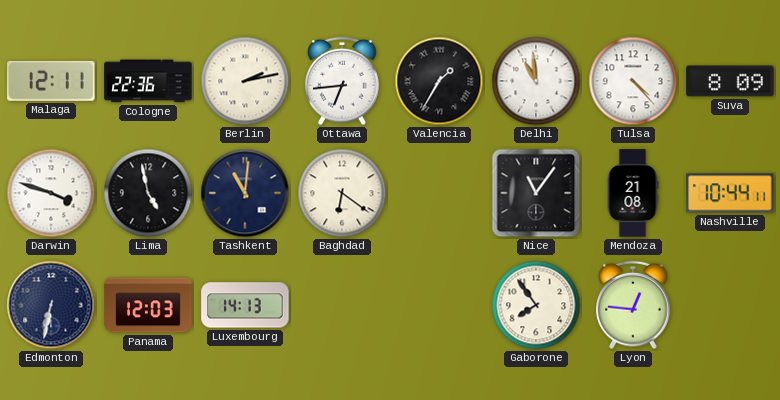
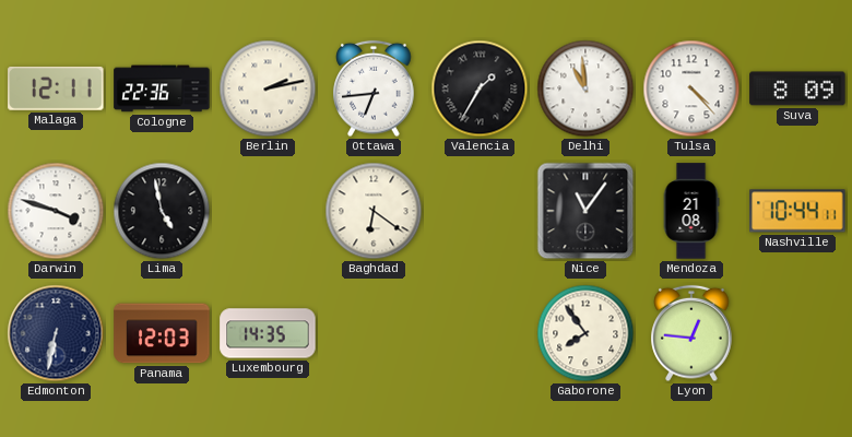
Tashkent: 11:01 -> none (245, 193)
Luxembourg: 14:13 -> 14:35 (268, 333)
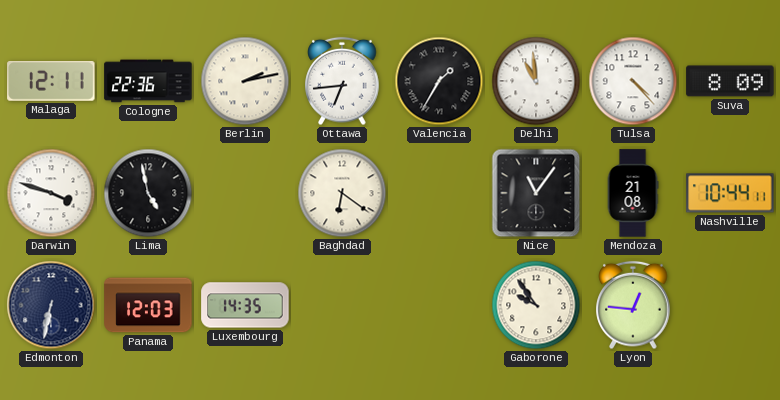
Gaborone: 7:54 -> 9:54 (536, 305)
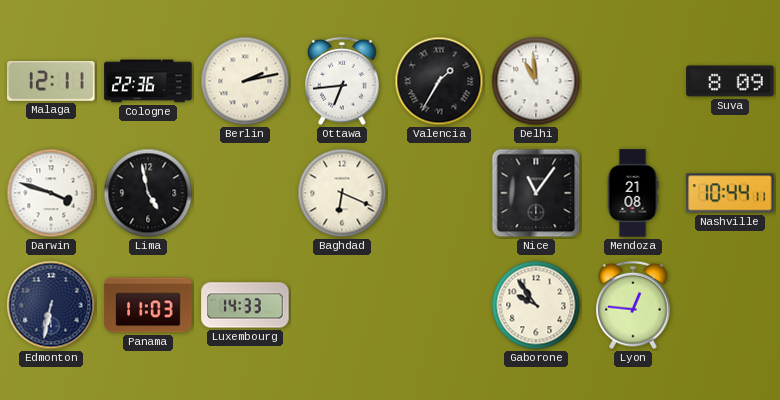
Tulsa: 4:23 -> none (633, 81)
Baghdad: 6:21 -> 6:19 (342, 193)
Panama: 12:03 -> 11:03 (148, 305)
Luxembourg: 14:35 -> 14:33 (245, 305)
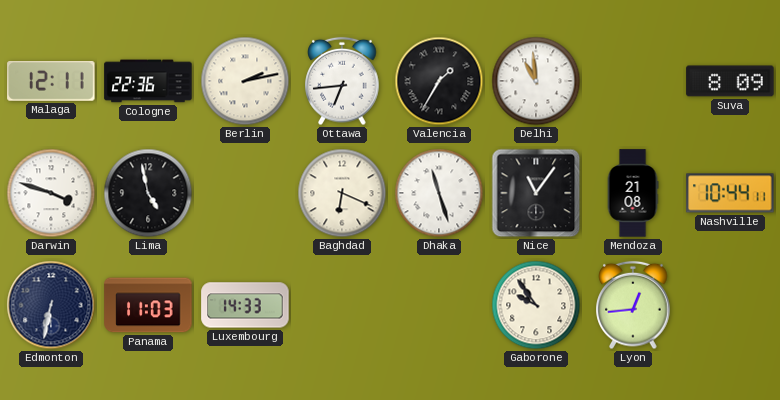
Dhaka: none -> 11:27 (439, 193)
Lyon: 12:46 -> 12:44 (633, 305)
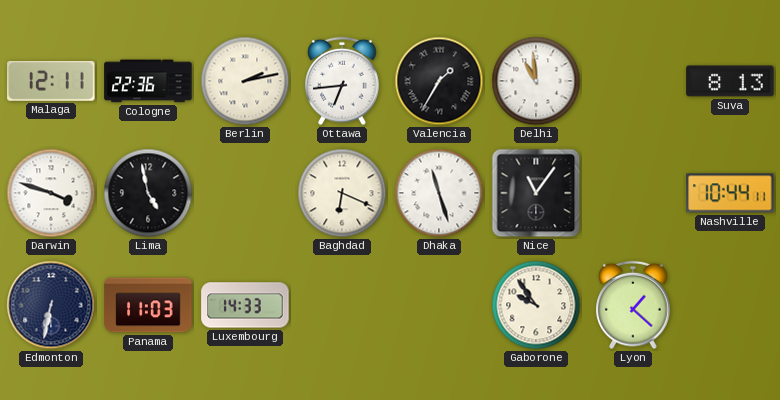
Suva: 8:09 -> 8:13 (730, 81)
Mendoza: 21:08 -> none (633, 193)
Lyon: 12:44 -> 1:22 (633, 305)
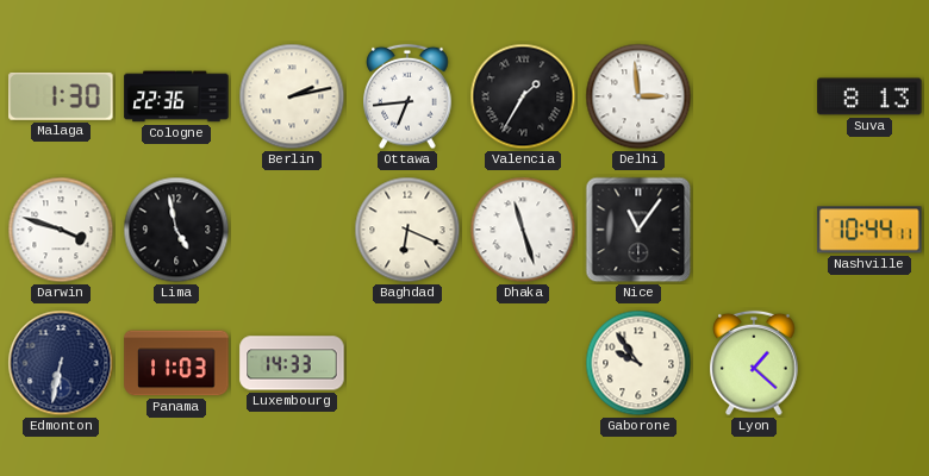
Malaga: 12:11 -> 1:30 (61, 96)
Delhi: 10:59 -> 2:59 (638, 96)
